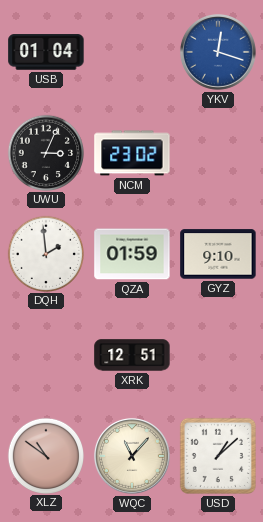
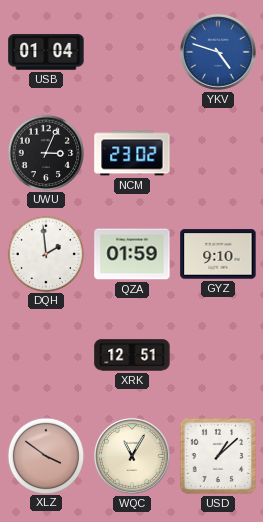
YKV: 12:18 -> 4:48 (218, 52)
XLZ: 10:51 -> 3:51 (45, 455)
WQC: 11:07 -> 11:05 (132, 456)
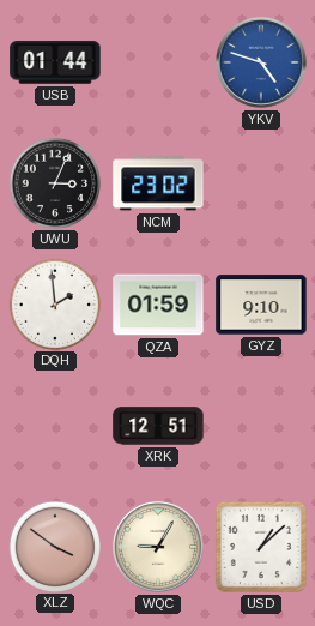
USB: 01:04 -> 01:44 (55, 62)
WQC: 11:05 -> 9:05 (158, 547)
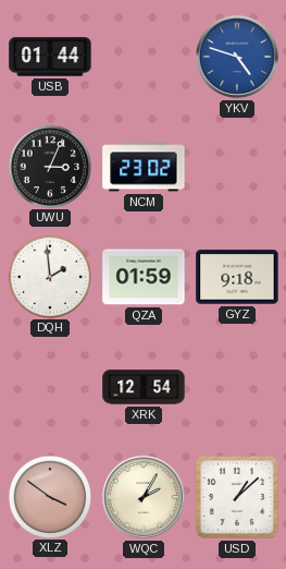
GYZ: 9:10 -> 9:18 (237, 277)
XRK: 12:51 -> 12:54 (144, 387)
WQC: 9:05 -> 2:05 (144, 497)
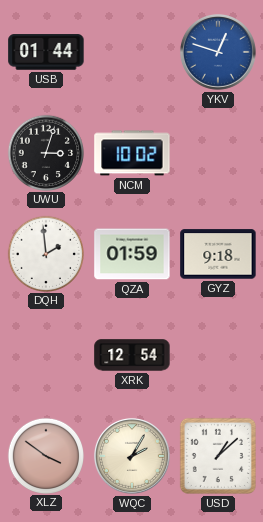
YKV: 4:48 -> 12:48 (218, 52)
UWU: 3:04 -> 3:03 (45, 152)
NCM: 23:02 -> 10:02 (132, 153)
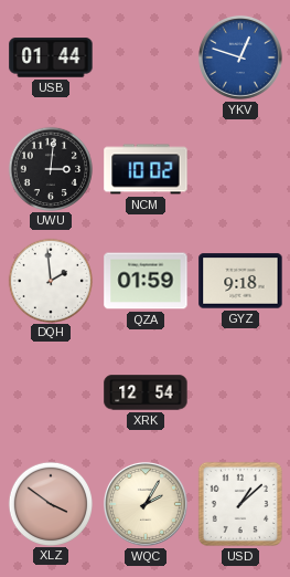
UWU: 3:03 -> 3:01 (50, 168)
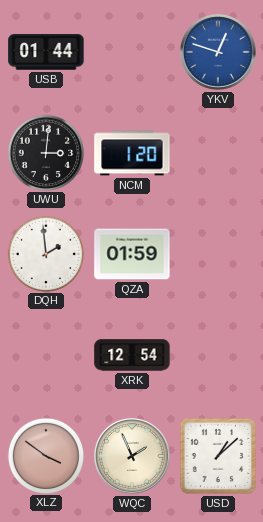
NCM: 10:02 -> 1:20 (132, 153)
GYZ: 9:18 -> none (240, 281)
WQC: 2:05 -> 1:56 (132, 456)
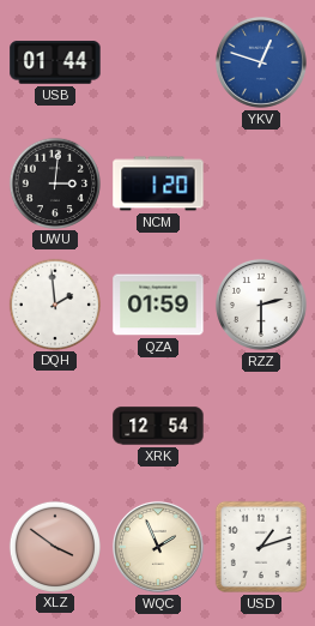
RZZ: none -> 2:30 (261, 305)
USD: 1:08 -> 1:12 (261, 547)
